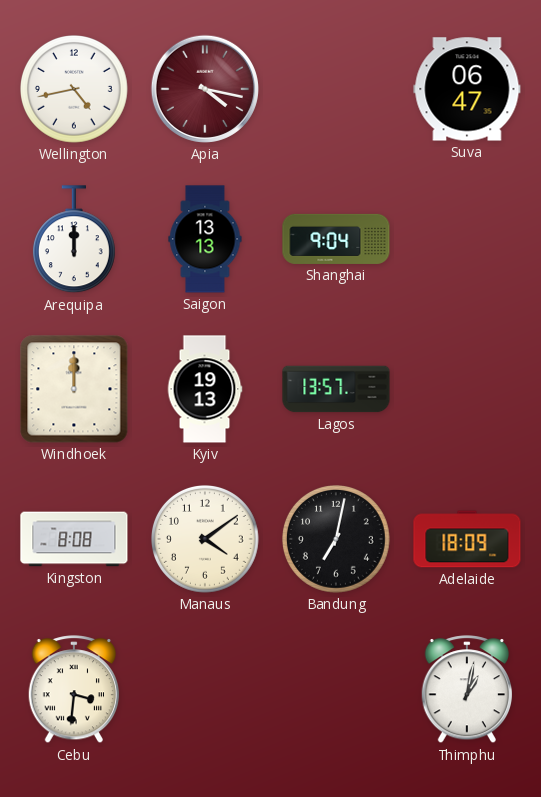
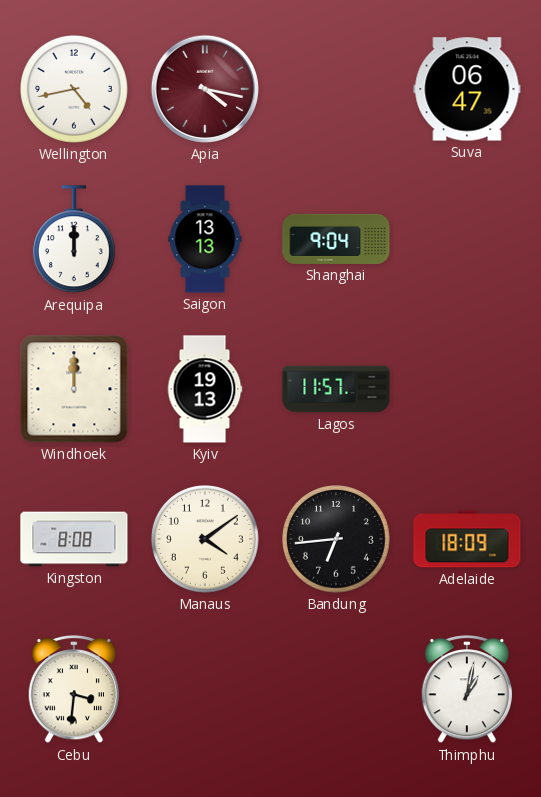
Lagos: 13:57 -> 11:57 (336, 389)
Bandung: 7:02 -> 6:44 (337, 540)
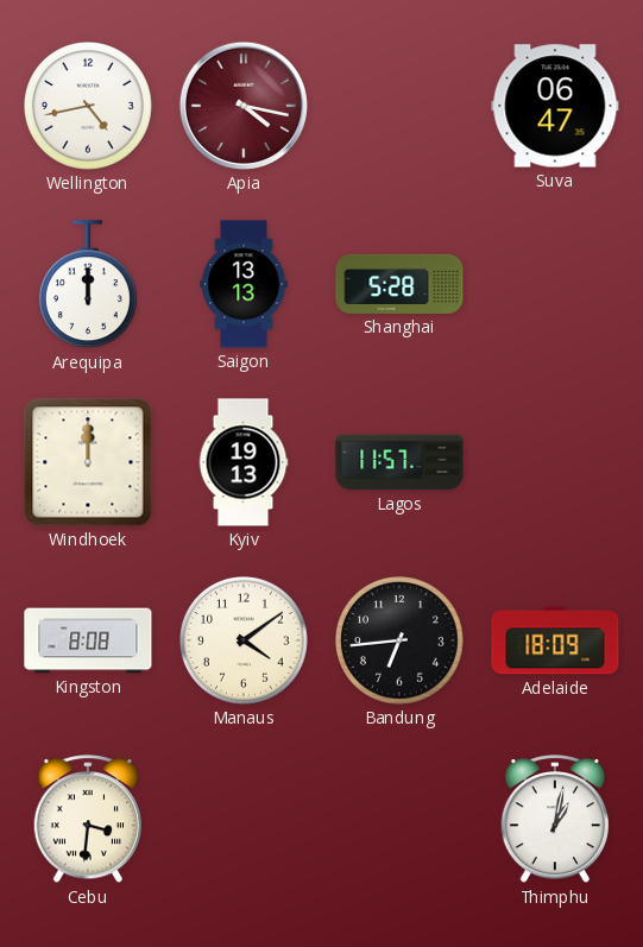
Shanghai: 9:04 -> 5:28 (399, 284)
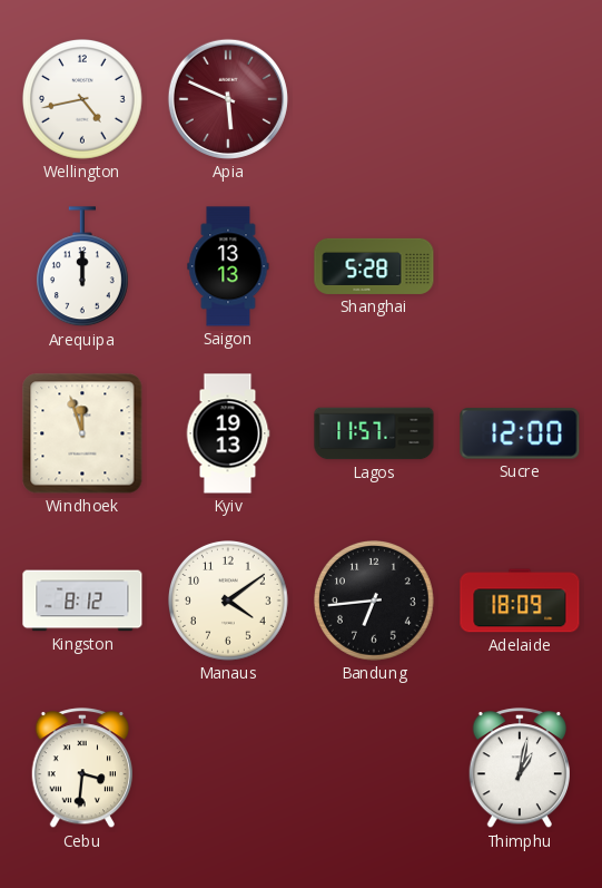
Apia: 4:17 -> 5:49 (228, 99)
Suva: 06:47 -> none (555, 106)
Windhoek: 12:00 -> 11:57 (82, 433)
Sucre: none -> 12:00 (520, 433)
Kingston: 8:08 -> 8:12 (82, 601)
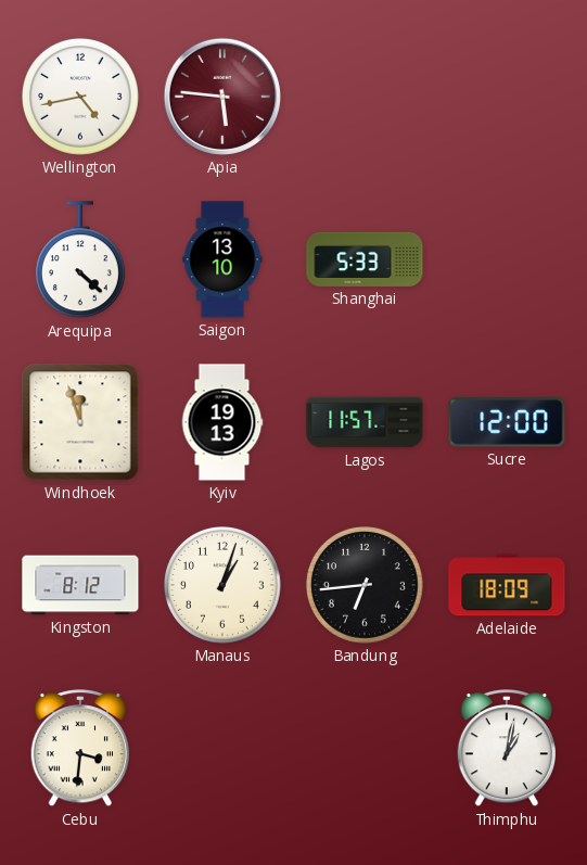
Apia: 5:49 -> 5:46 (222, 97)
Arequipa: 12:00 -> 4:22 (80, 260)
Saigon: 13:13 -> 13:10 (222, 259)
Shanghai: 5:28 -> 5:33 (365, 259)
Manaus: 4:09 -> 1:03 (224, 586)
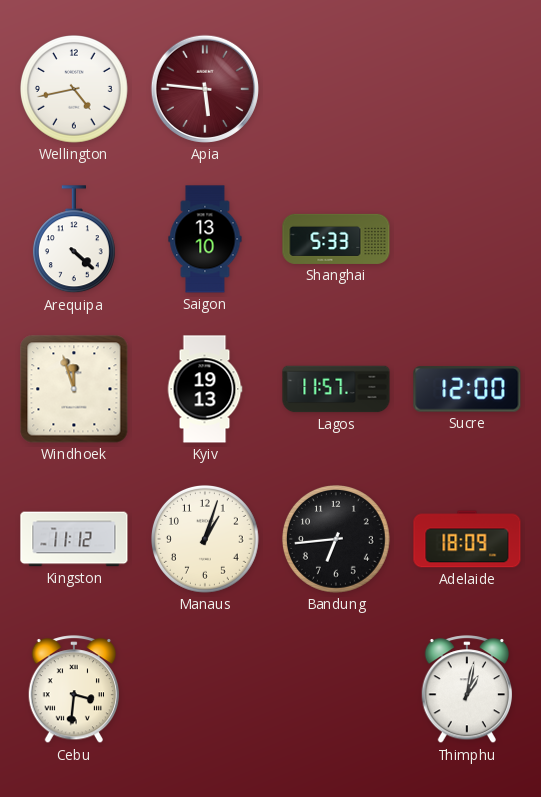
Kingston: 8:12 -> 11:12 (74, 539)
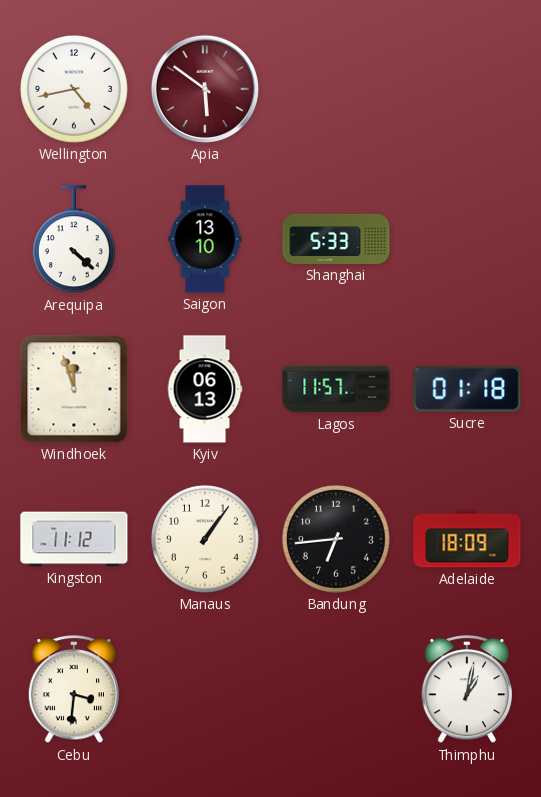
Apia: 5:46 -> 5:51 (205, 89)
Kyiv: 19:13 -> 06:13 (205, 389)
Sucre: 12:00 -> 01:18 (467, 389)
Manaus: 1:03 -> 1:06 (206, 540)
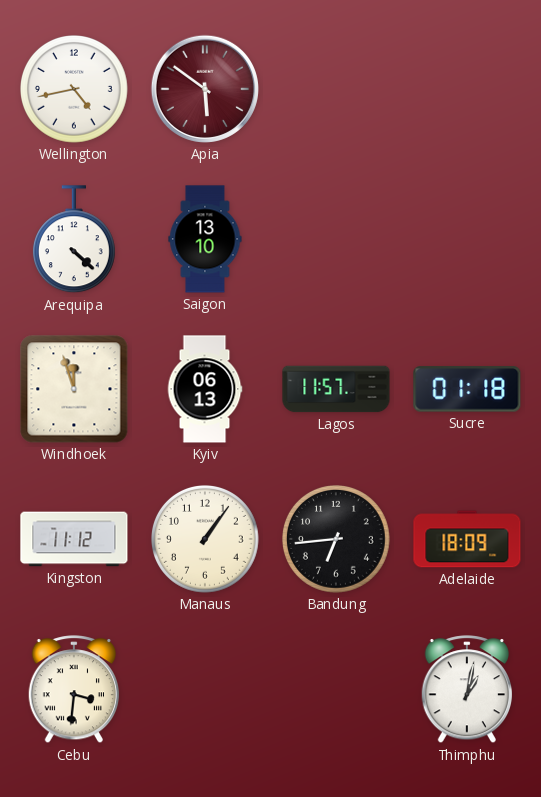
Shanghai: 5:33 -> none (336, 239)
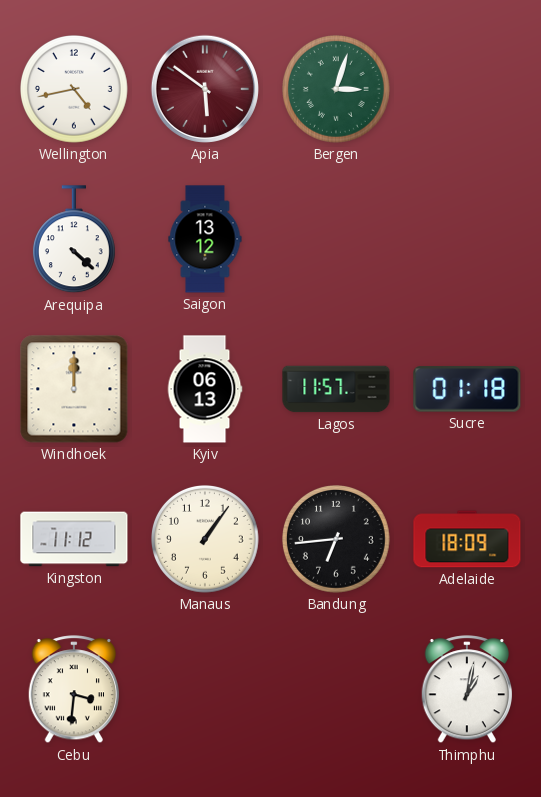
Bergen: none -> 3:03 (337, 90)
Saigon: 13:10 -> 13:12 (205, 239)
Windhoek: 11:57 -> 12:00 (74, 389)
